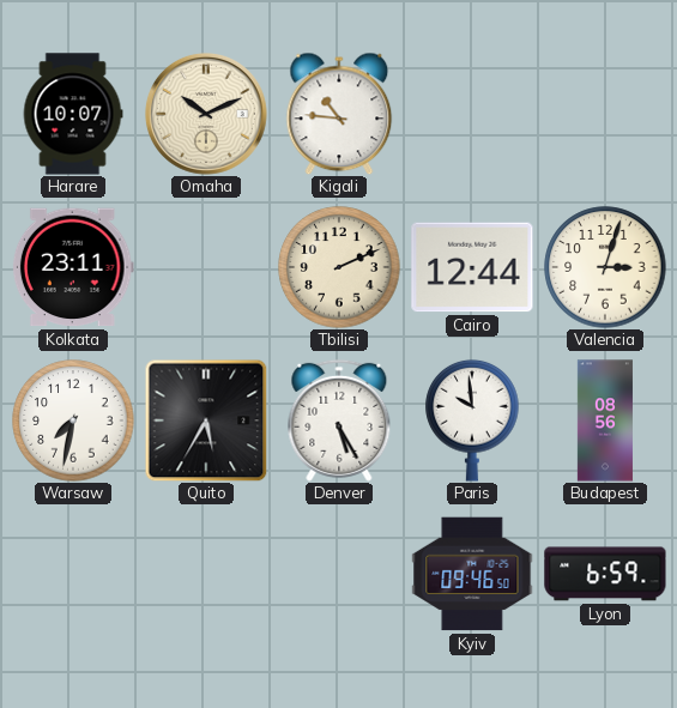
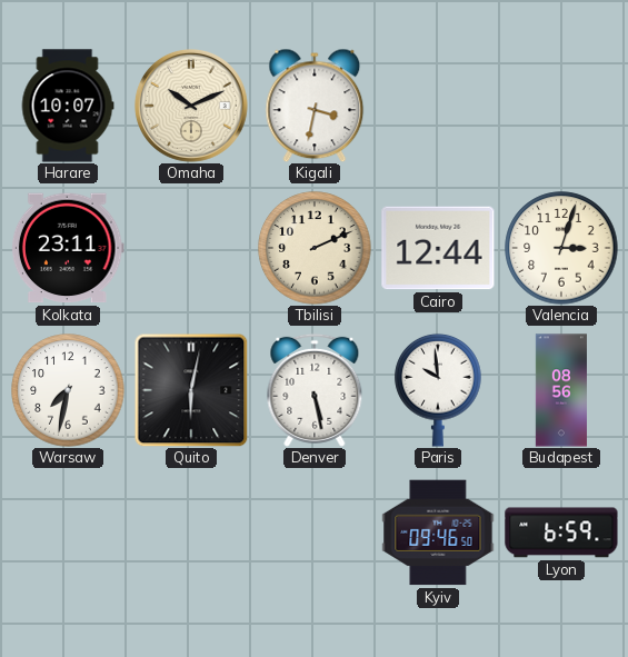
Kigali: 10:46 -> 3:32 (315, 106)
Quito: 5:35 -> 6:02 (191, 390)
Denver: 5:25 -> 5:28 (315, 390)
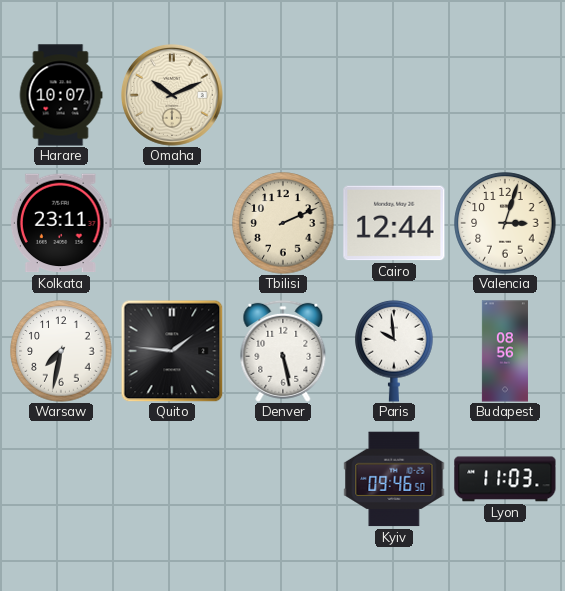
Kigali: 3:32 -> none (315, 106)
Quito: 6:02 -> 1:46 (172, 351)
Lyon: 6:59 -> 11:03 (505, 479)
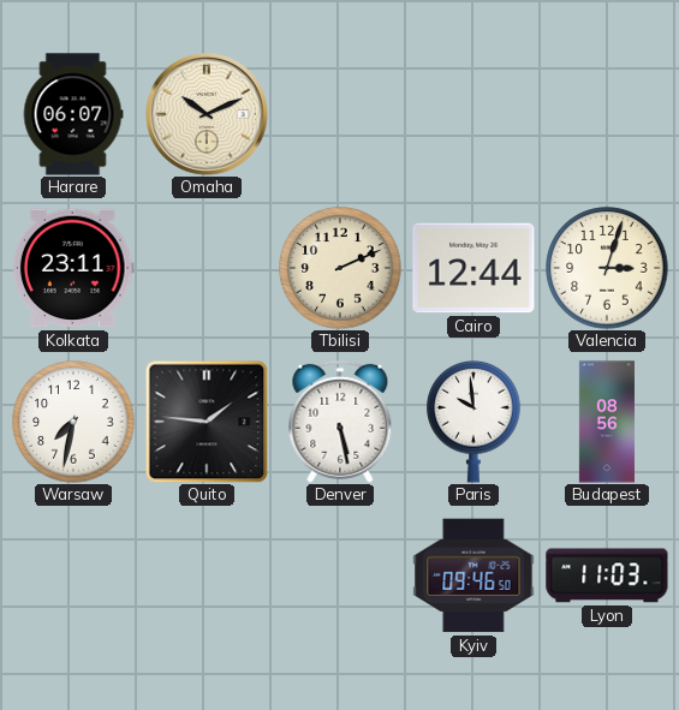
Harare: 10:07 -> 06:07 (73, 114)
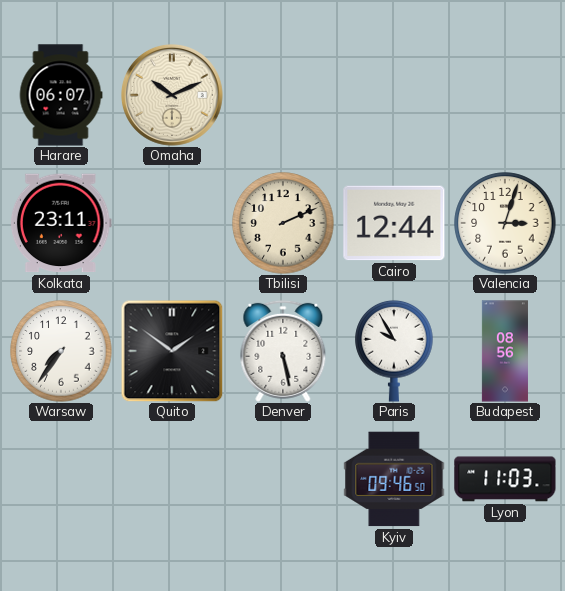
Warsaw: 7:32 -> 7:36 (61, 351)
Quito: 1:46 -> 1:51 (172, 351)
Paris: 9:59 -> 9:55 (394, 351)
